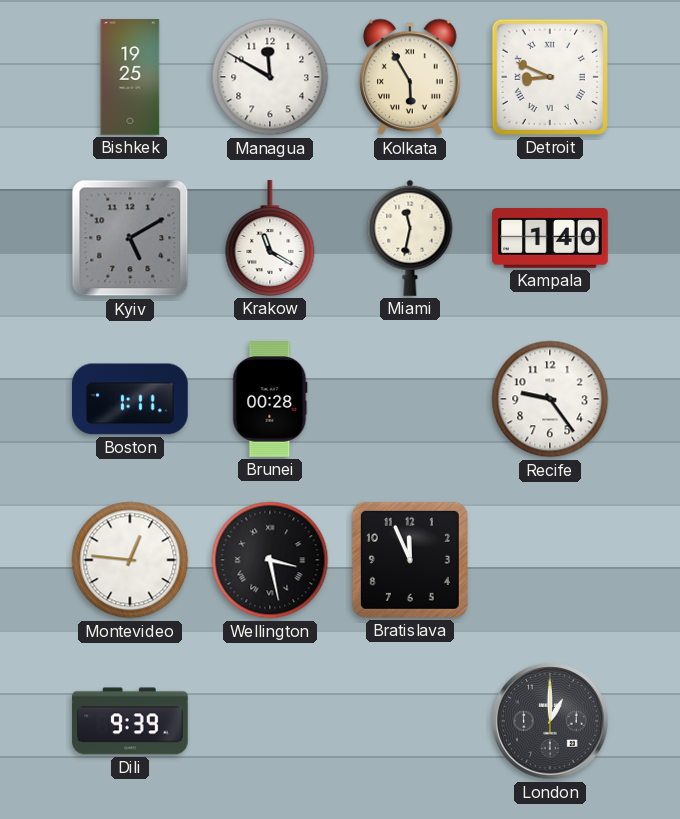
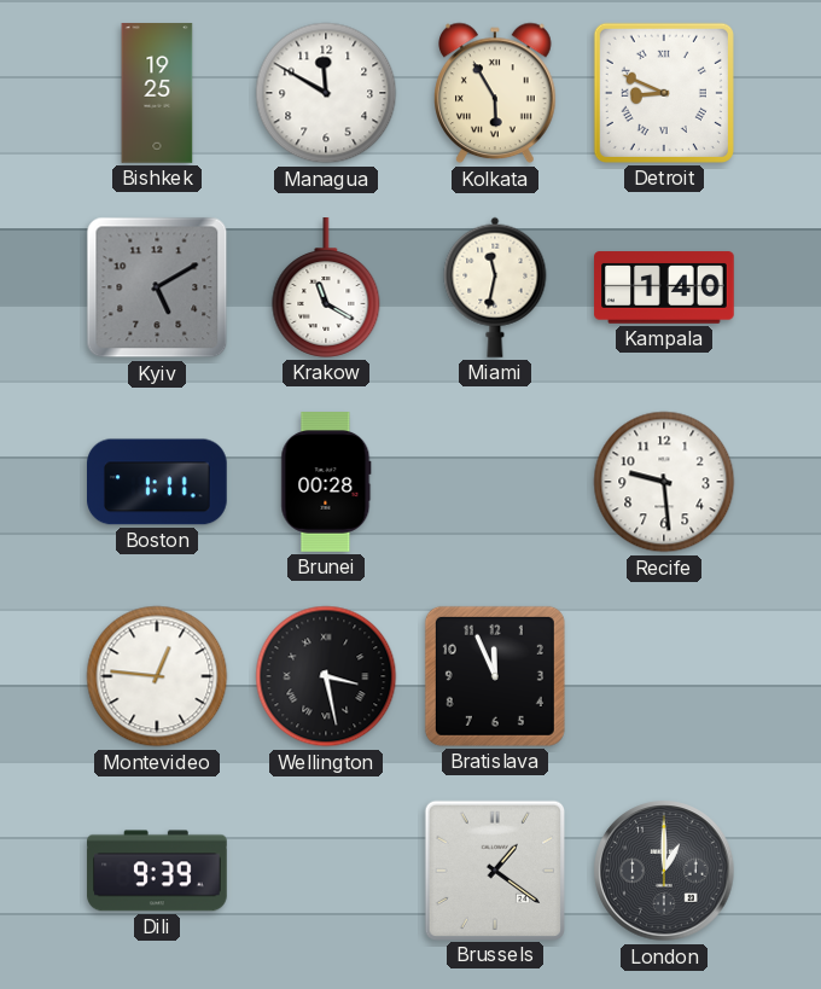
Recife: 9:24 -> 9:29 (664, 482)
Brussels: none -> 1:21 (494, 869)
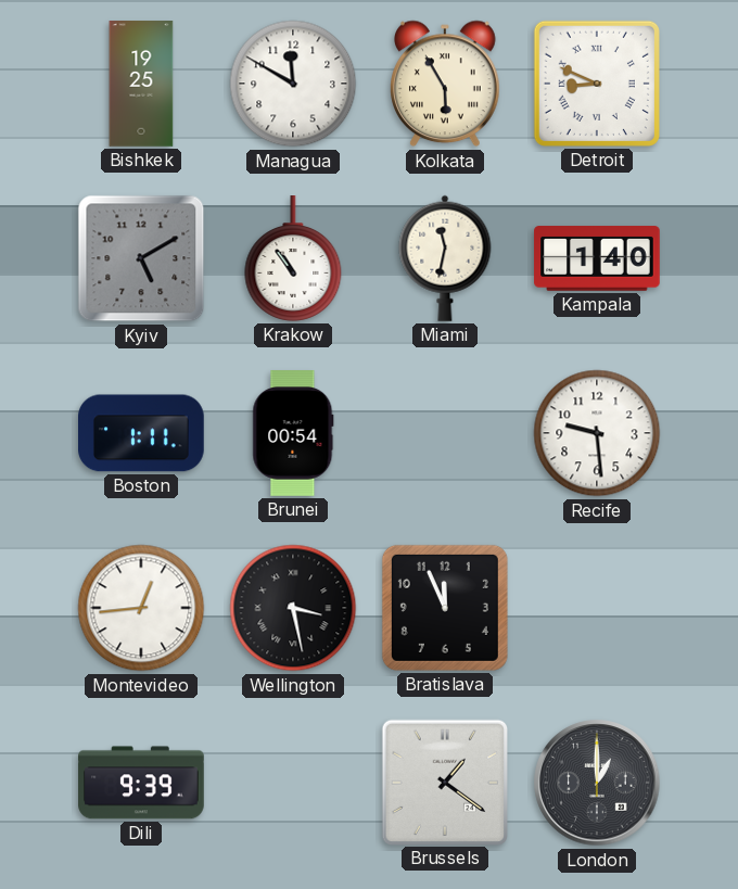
Krakow: 11:20 -> 10:54 (293, 258)
Brunei: 00:28 -> 00:54 (293, 433)
Montevideo: 12:46 -> 12:44 (141, 608)
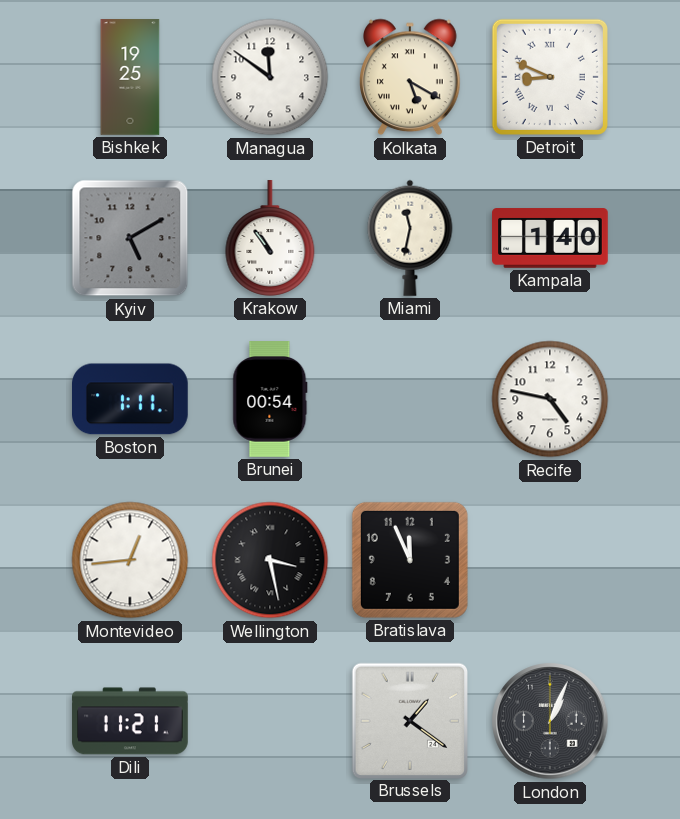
Managua: 11:50 -> 11:51 (270, 77)
Kolkata: 5:55 -> 5:20 (411, 77)
Recife: 9:29 -> 4:47 (550, 399)
Dili: 9:39 -> 11:21 (130, 721)
London: 1:00 -> 1:04 (550, 721)
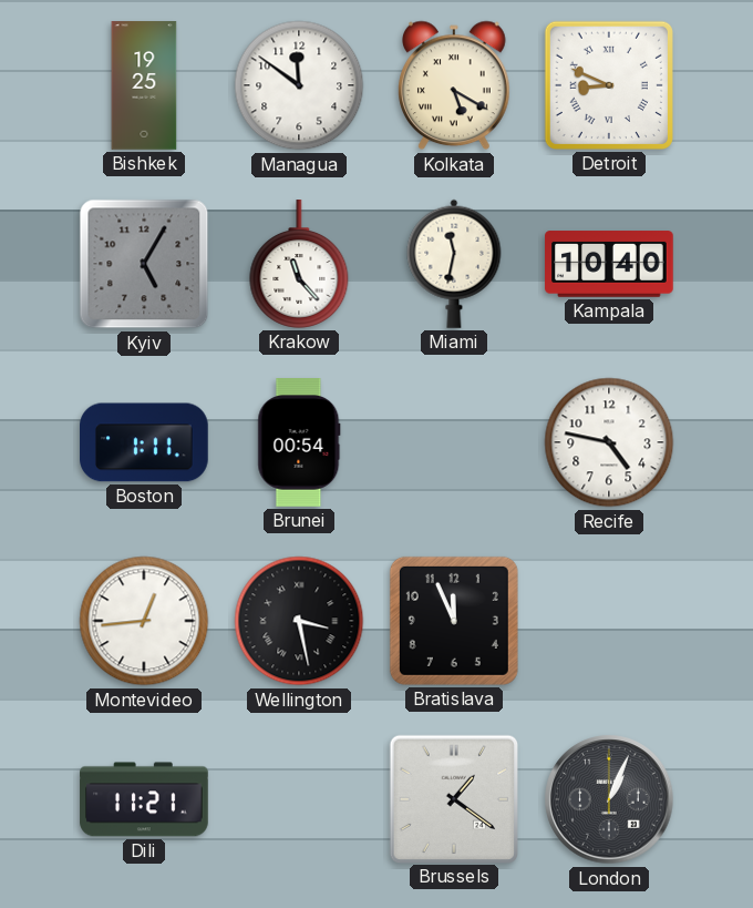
Kyiv: 5:10 -> 5:05 (144, 264)
Krakow: 10:54 -> 11:23 (299, 264)
Kampala: 1:40 -> 10:40 (609, 264)
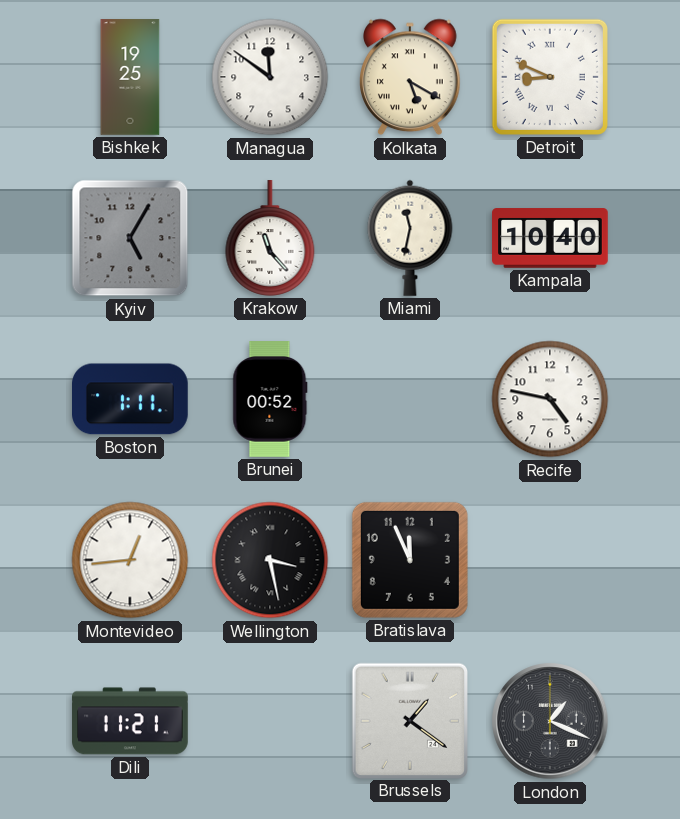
Brunei: 00:54 -> 00:52 (270, 399)
London: 1:04 -> 1:19 (550, 721)
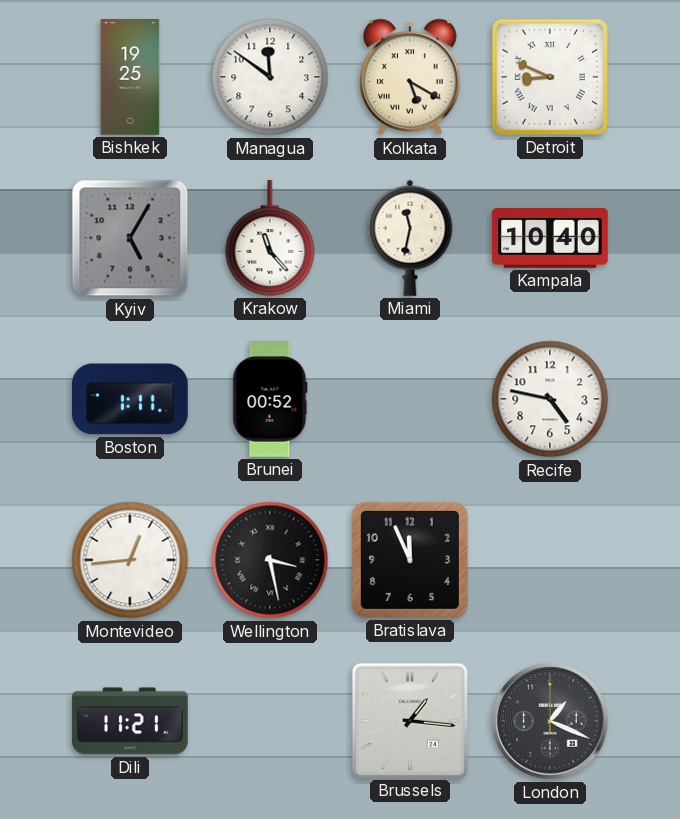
Brussels: 1:21 -> 1:16 (409, 720)
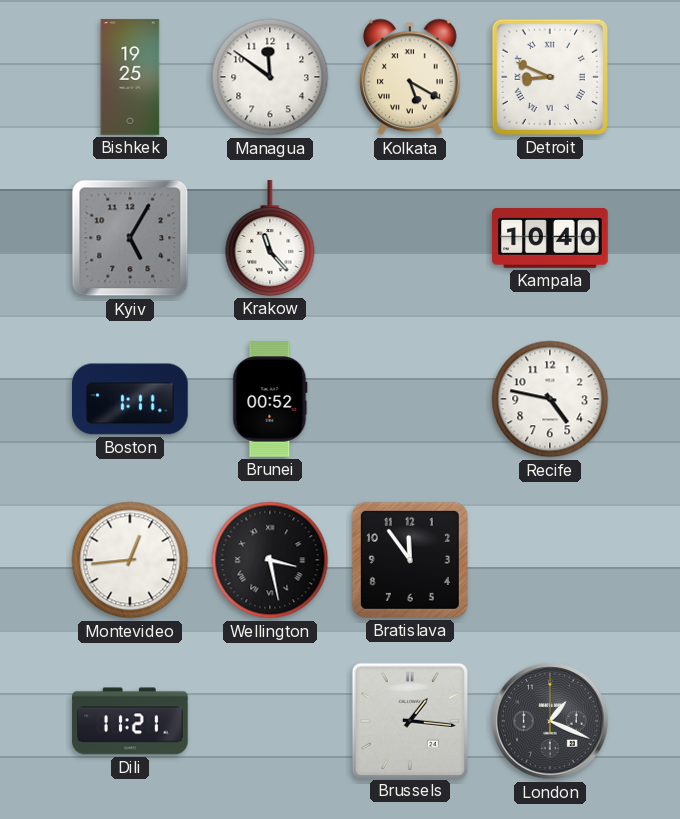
Miami: 11:32 -> none (410, 238)
Bratislava: 11:56 -> 11:54 (410, 560)
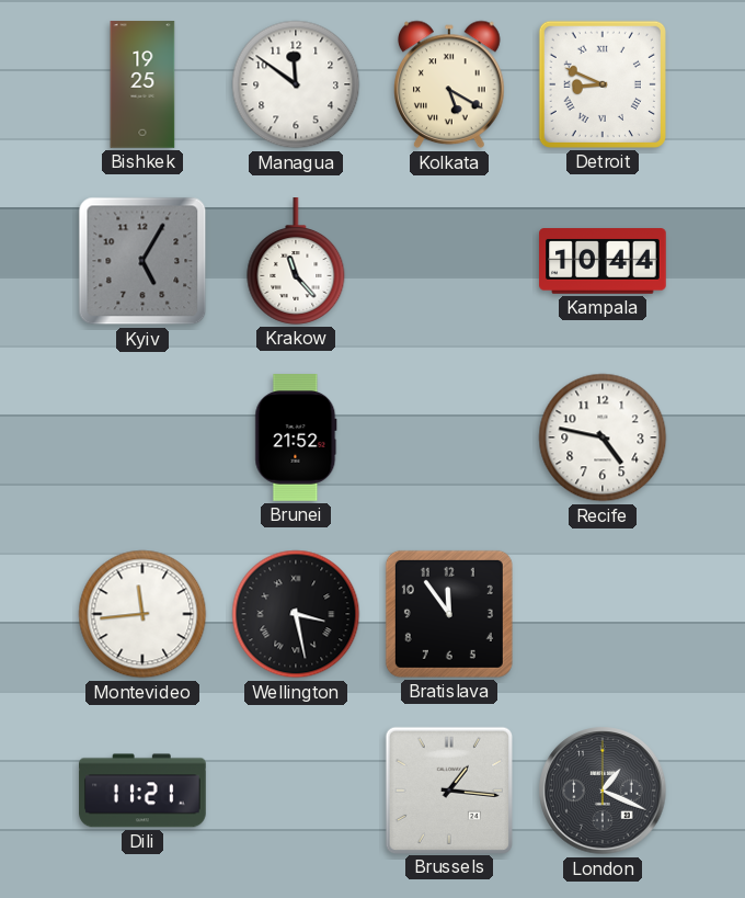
Kampala: 10:40 -> 10:44 (603, 261)
Boston: 1:11 -> none (131, 399)
Brunei: 00:52 -> 21:52 (296, 437)
Montevideo: 12:44 -> 11:44 (142, 614)
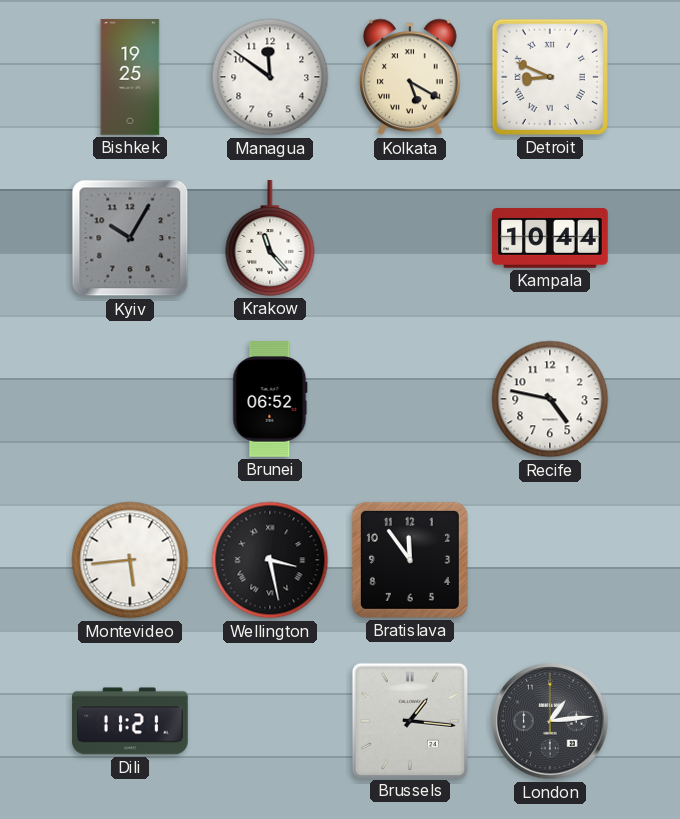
Kyiv: 5:05 -> 10:05 (130, 238)
Brunei: 21:52 -> 06:52 (270, 399)
Montevideo: 11:44 -> 5:44 (130, 560)
London: 1:19 -> 1:14 (550, 721)
